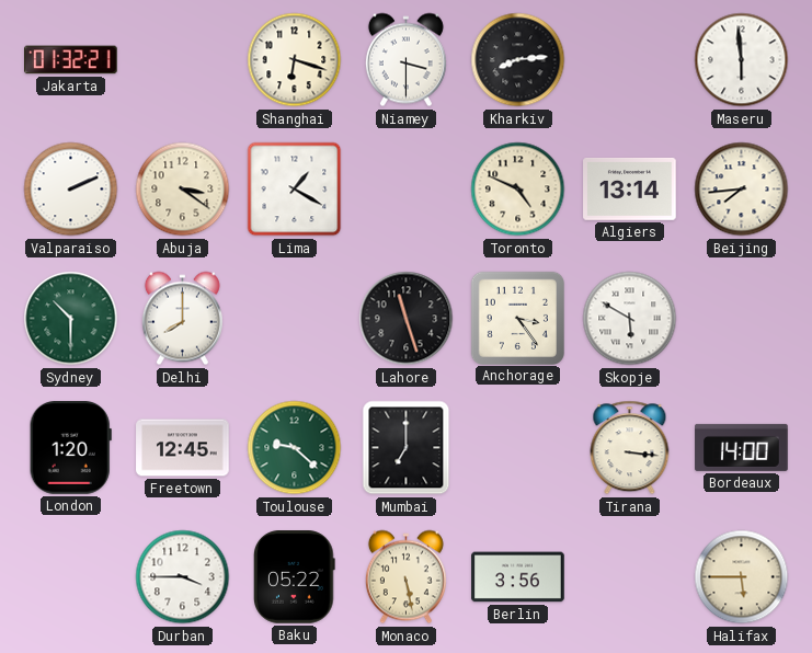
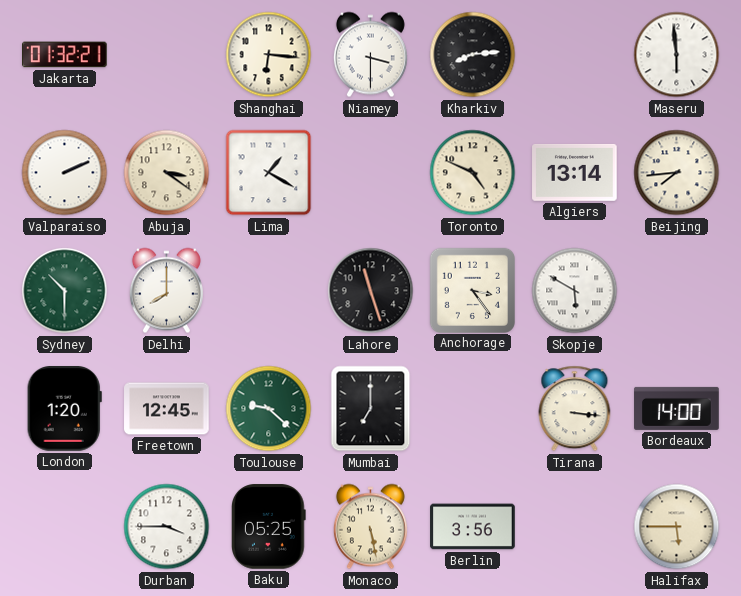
Shanghai: 6:18 -> 6:16 (269, 55)
Baku: 05:22 -> 05:25 (269, 527)
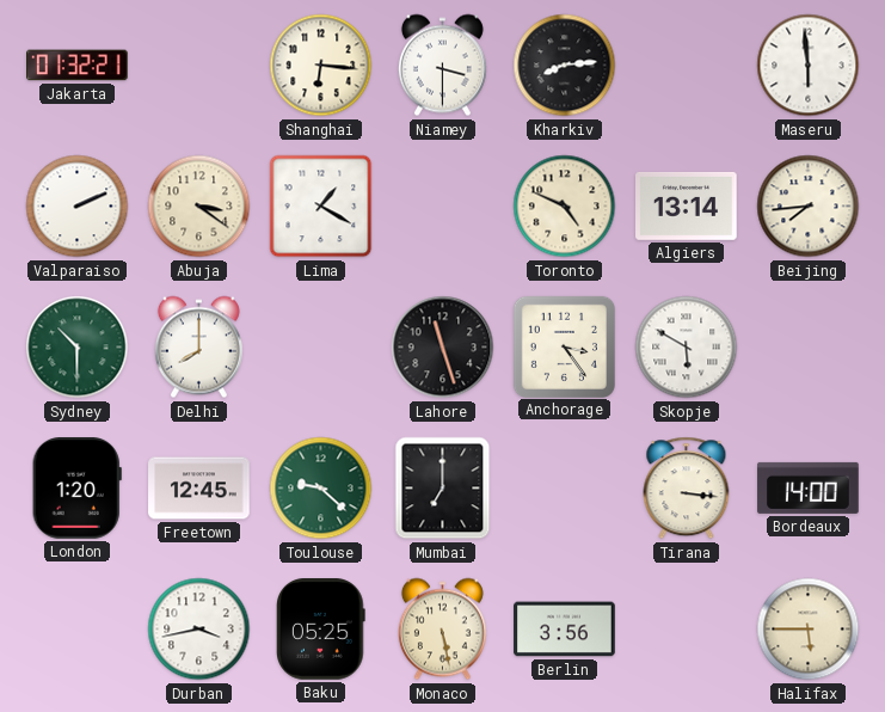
Durban: 3:45 -> 3:43 (199, 630)
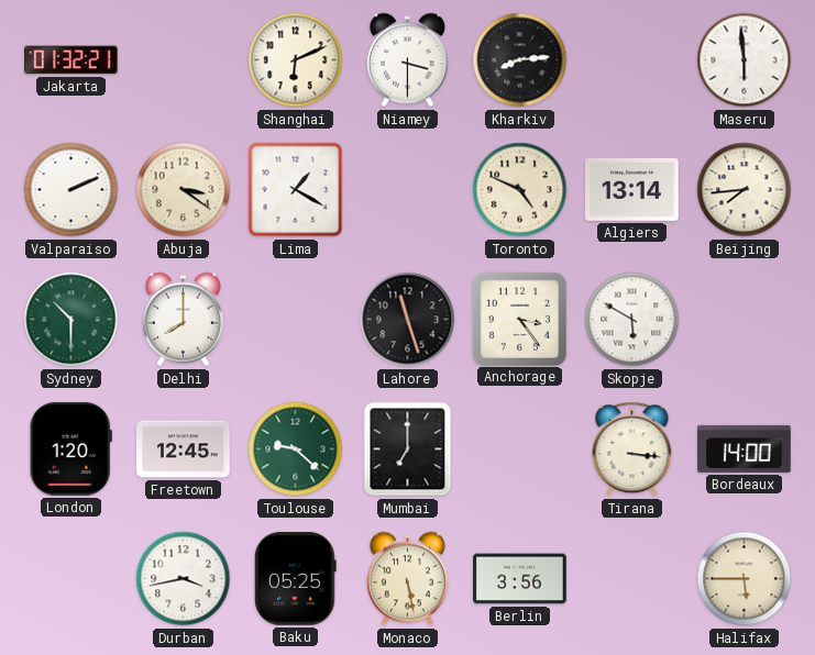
Shanghai: 6:16 -> 6:11 (296, 60)
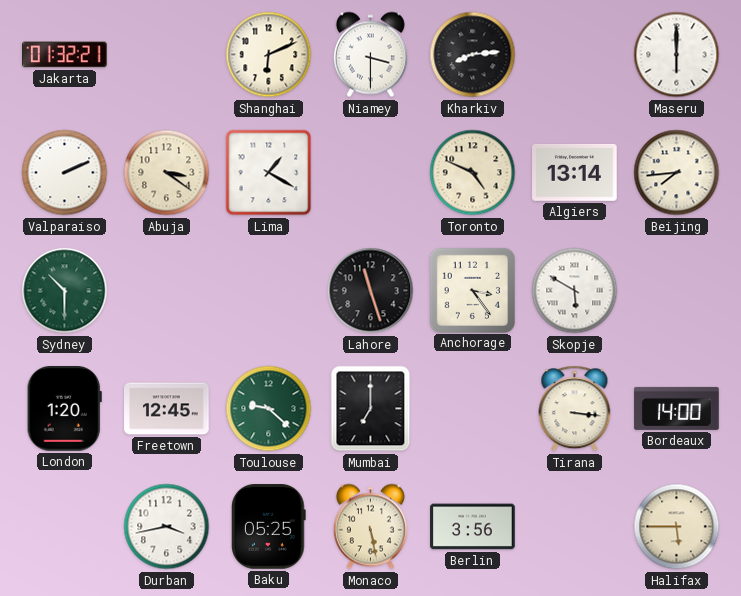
Maseru: 5:59 -> 6:00 (677, 55)
Delhi: 8:00 -> none (183, 320)
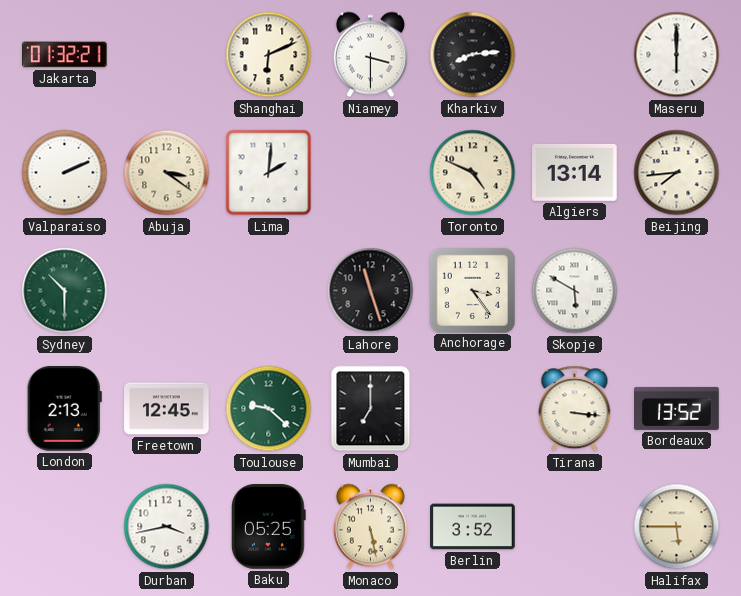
Lima: 1:20 -> 2:01 (269, 173)
London: 1:20 -> 2:13 (64, 409)
Bordeaux: 14:00 -> 13:52 (677, 408)
Berlin: 3:56 -> 3:52 (473, 527)
